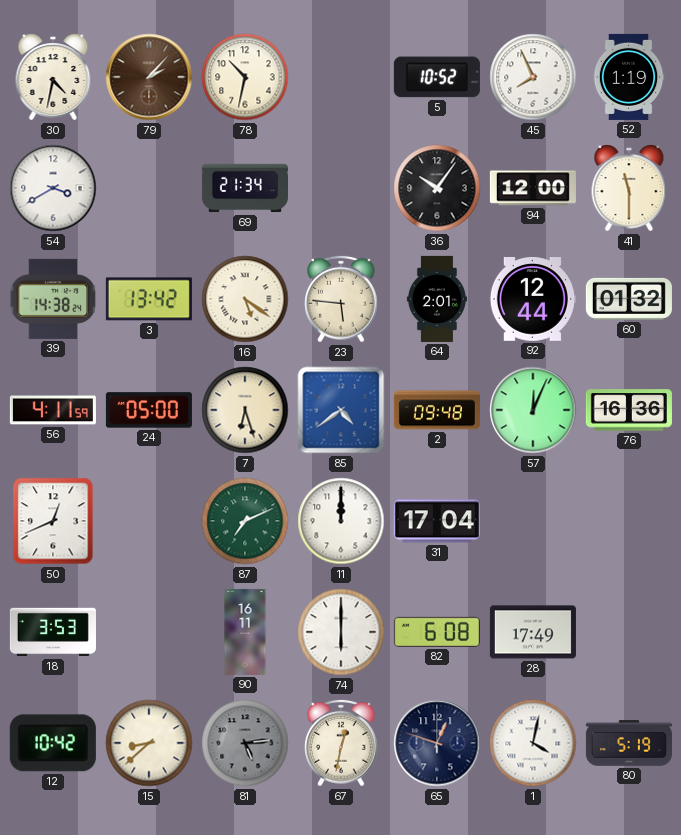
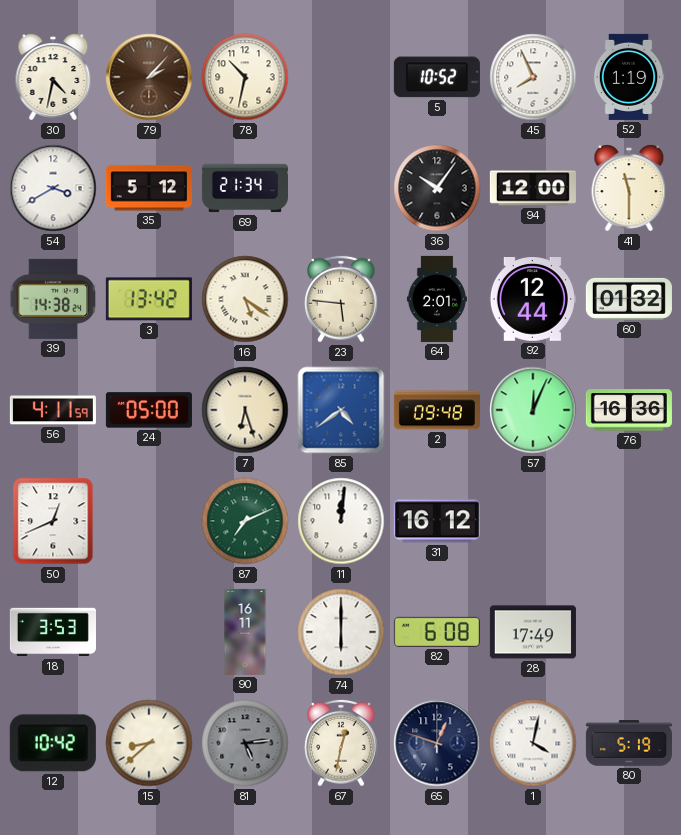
35: none -> 5:12 (149, 188)
11: 12:00 -> 12:01 (341, 521)
31: 17:04 -> 16:12 (437, 521)
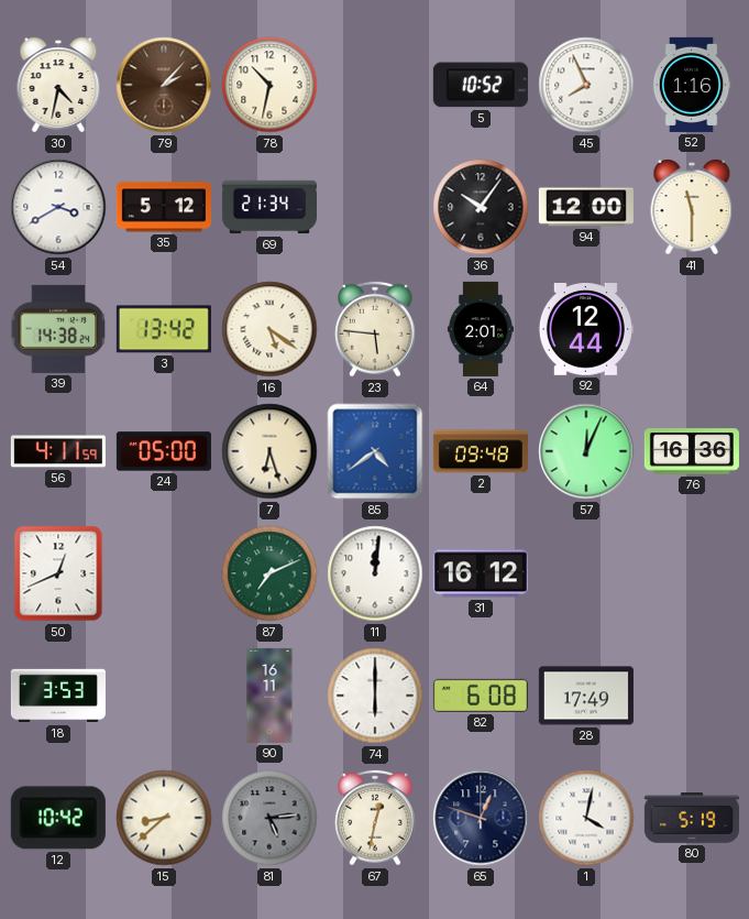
52: 1:19 -> 1:16 (692, 85)
60: 01:32 -> none (629, 299)
